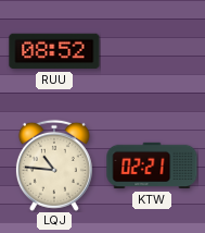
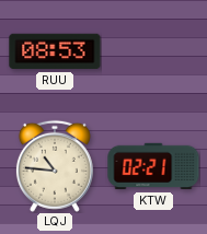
RUU: 08:52 -> 08:53 (55, 51)
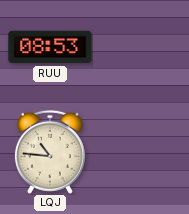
KTW: 02:21 -> none (153, 166)
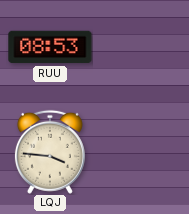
LQJ: 10:46 -> 3:46 (50, 152)
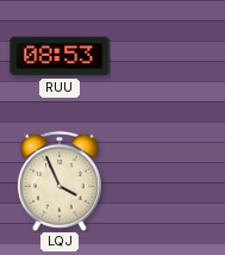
LQJ: 3:46 -> 3:56 (60, 181)
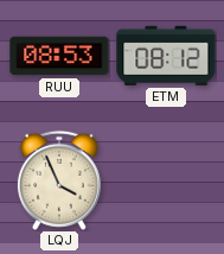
ETM: none -> 08:12 (166, 56)
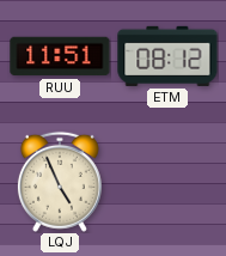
RUU: 08:53 -> 11:51 (60, 56)
LQJ: 3:56 -> 4:56 (60, 182)
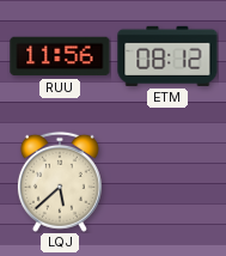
RUU: 11:51 -> 11:56 (60, 56)
LQJ: 4:56 -> 5:38 (60, 182)
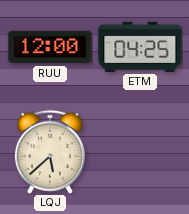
RUU: 11:56 -> 12:00 (50, 47)
ETM: 08:12 -> 04:25 (140, 47)
